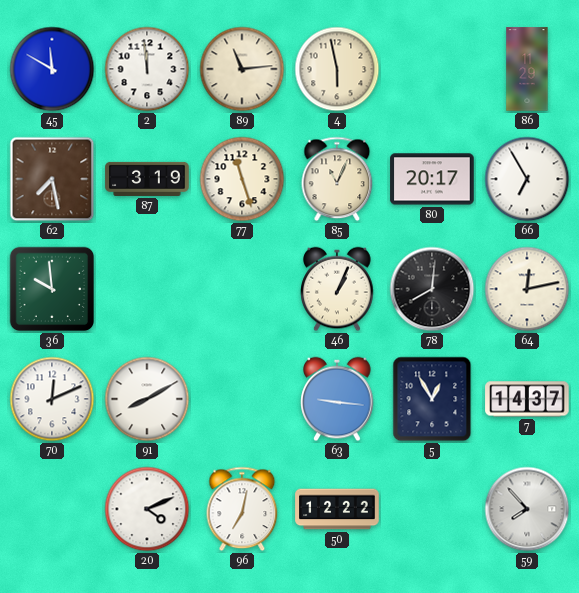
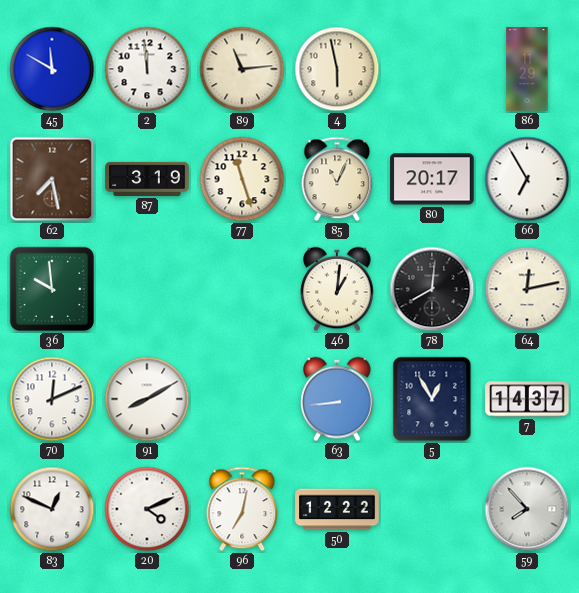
46: 1:04 -> 1:01 (337, 289)
63: 9:16 -> 8:44 (337, 399)
83: none -> 12:49 (52, 509)
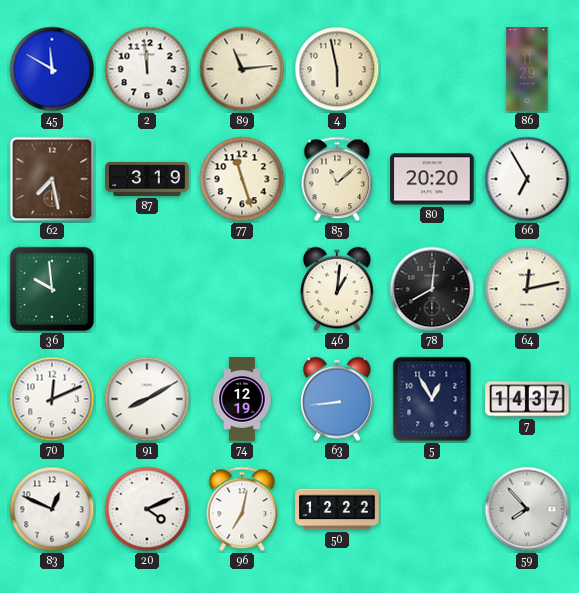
85: 11:04 -> 11:08 (337, 179)
80: 20:17 -> 20:20 (432, 179)
74: none -> 12:19 (242, 399)
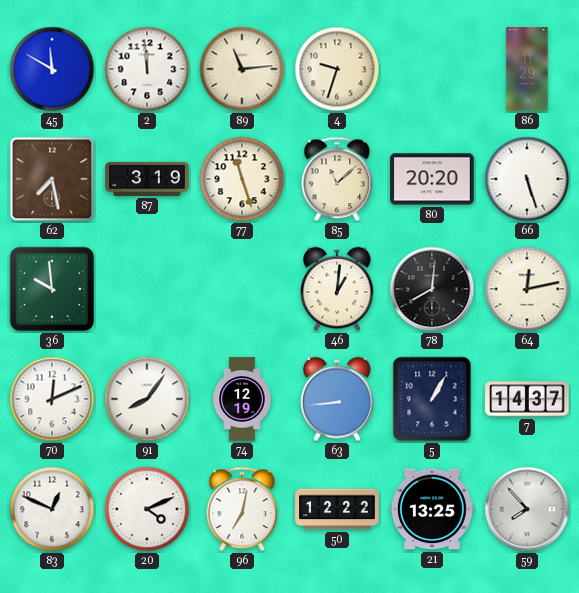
4: 5:58 -> 9:33 (337, 69)
66: 6:55 -> 5:27 (527, 179)
91: 8:10 -> 8:06 (147, 399)
5: 12:55 -> 1:05 (432, 399)
21: none -> 13:25 (432, 509)
